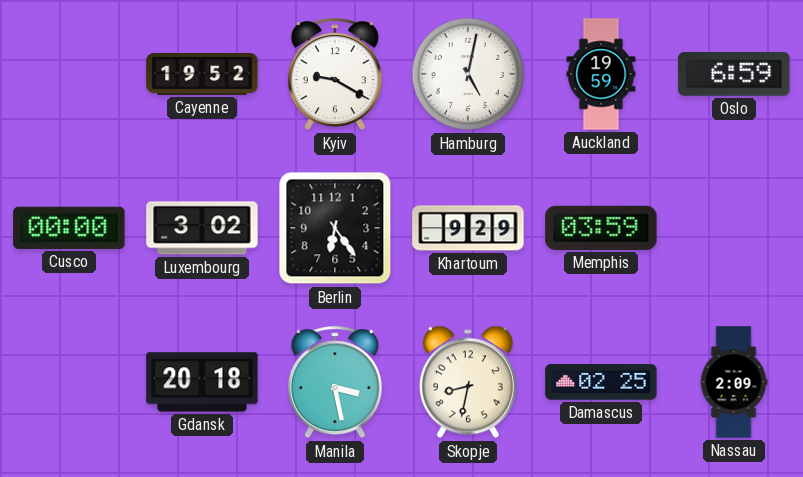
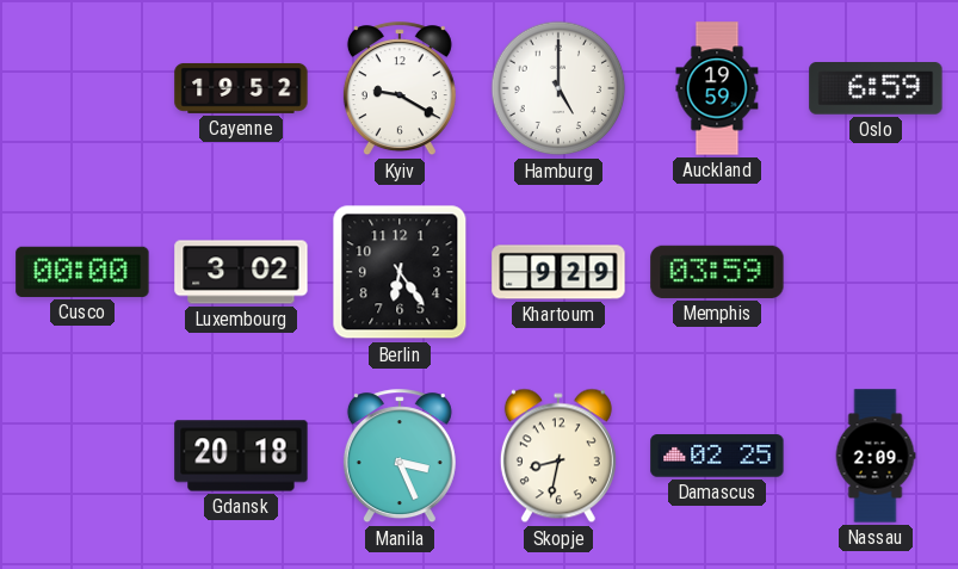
Hamburg: 5:02 -> 5:00 (558, 88)
Manila: 3:28 -> 3:26 (400, 457)
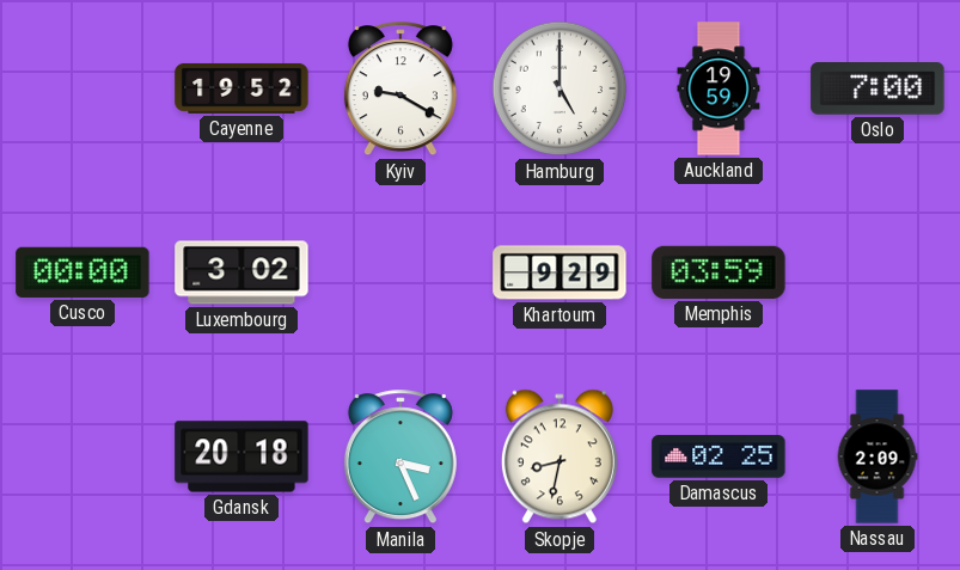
Oslo: 6:59 -> 7:00 (878, 90)
Berlin: 6:24 -> none (400, 272)
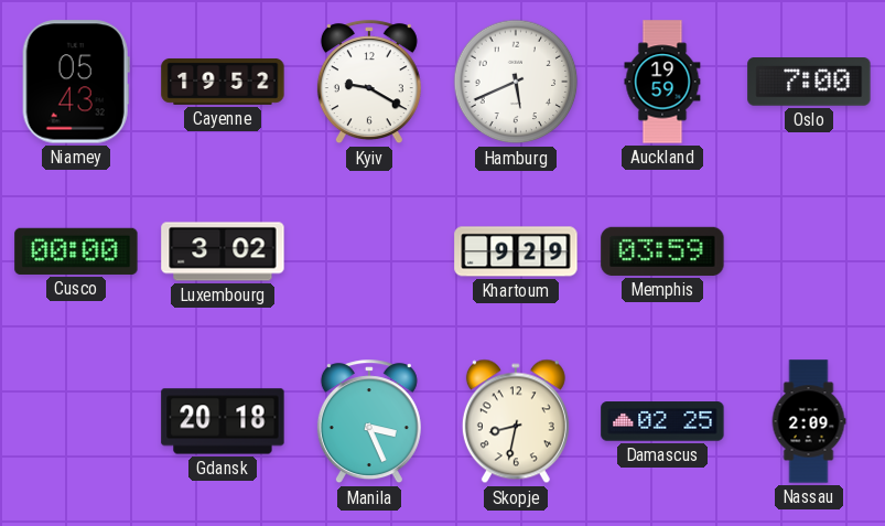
Niamey: none -> 05:43 (76, 82)
Hamburg: 5:00 -> 5:41 (516, 82)
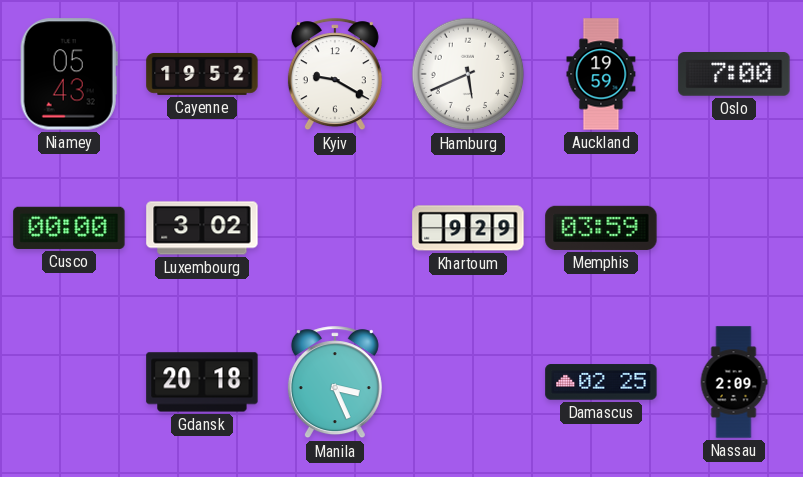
Skopje: 8:32 -> none (516, 421)
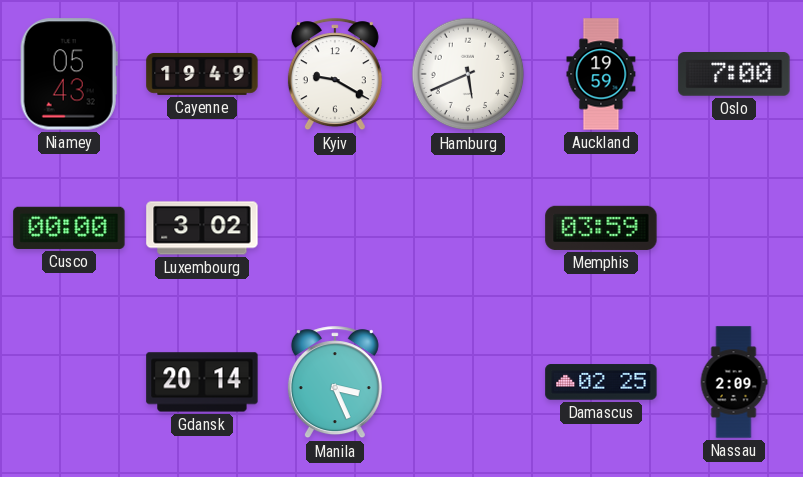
Cayenne: 19:52 -> 19:49 (202, 74)
Khartoum: 9:29 -> none (468, 228)
Gdansk: 20:18 -> 20:14 (202, 382)
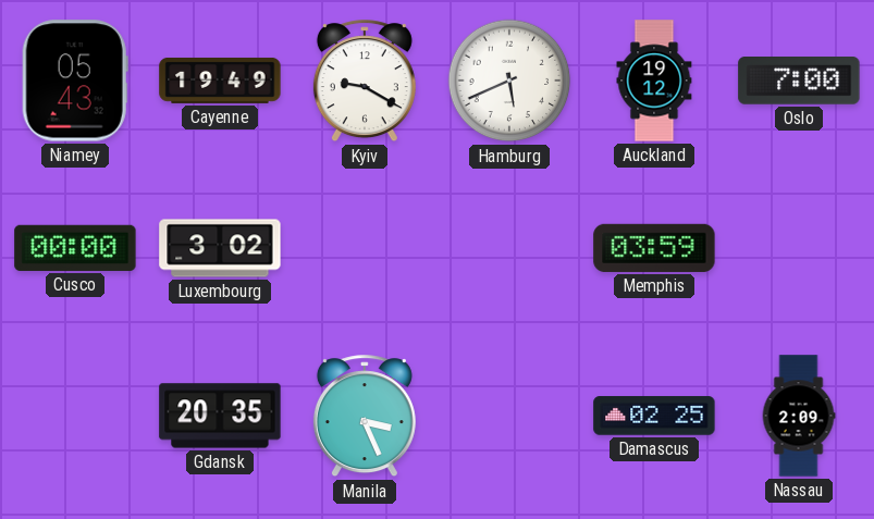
Auckland: 19:59 -> 19:12 (654, 81)
Gdansk: 20:14 -> 20:35 (220, 416)
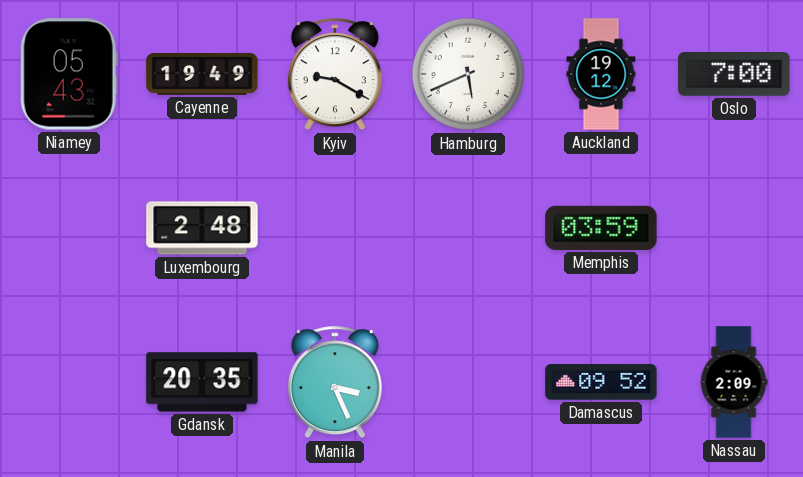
Cusco: 00:00 -> none (75, 248)
Luxembourg: 3:02 -> 2:48 (202, 228)
Damascus: 02:25 -> 09:52 (601, 382)
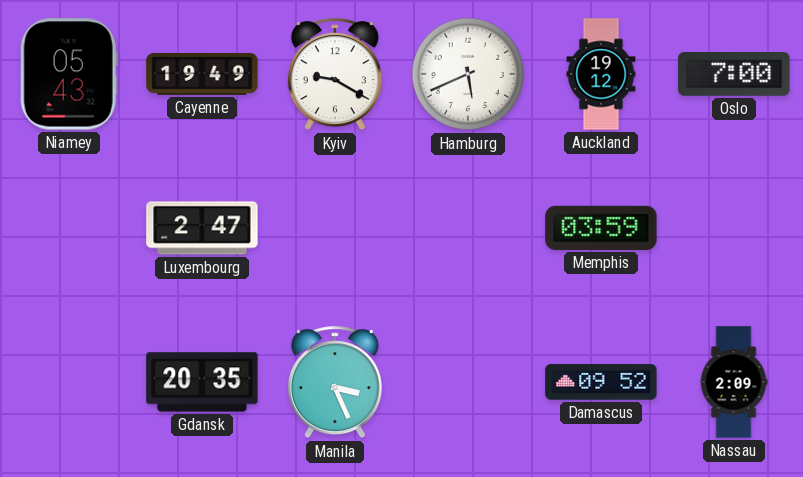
Luxembourg: 2:48 -> 2:47 (202, 228)
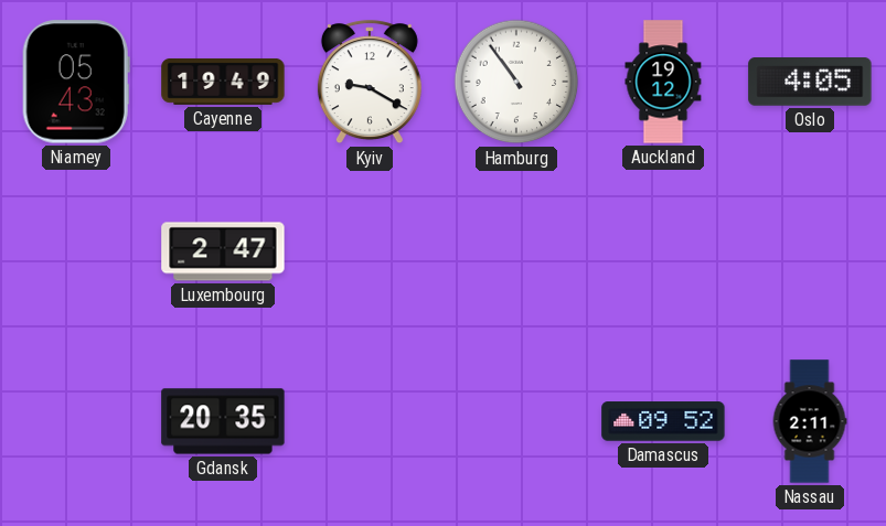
Hamburg: 5:41 -> 10:54 (516, 82)
Oslo: 7:00 -> 4:05 (810, 83)
Memphis: 03:59 -> none (601, 228)
Manila: 3:26 -> none (335, 383)
Nassau: 2:09 -> 2:11 (810, 421)
